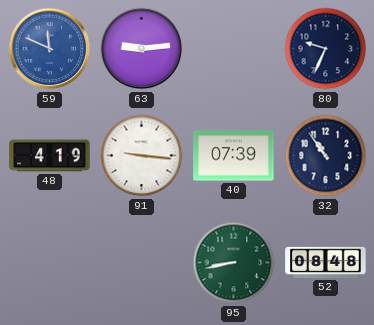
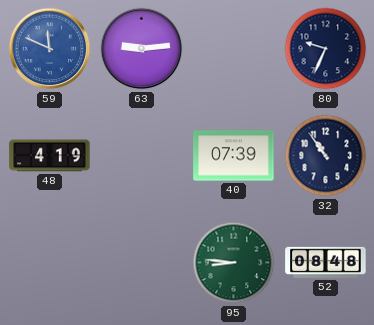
91: 9:16 -> none (142, 156)
95: 8:43 -> 8:46 (234, 263)
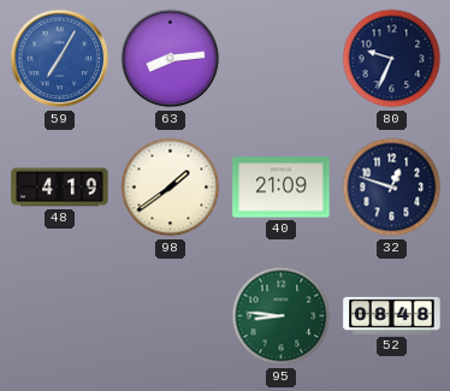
59: 11:49 -> 7:05 (60, 59)
63: 9:14 -> 8:14 (171, 59)
98: none -> 1:39 (171, 188)
40: 07:39 -> 21:09 (282, 188)
32: 10:54 -> 12:48 (392, 188)
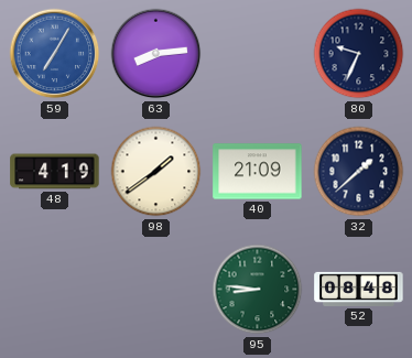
32: 12:48 -> 1:38 (359, 172)
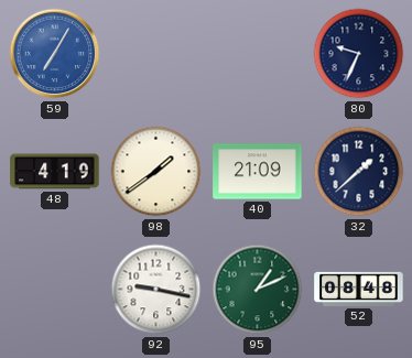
63: 8:14 -> none (156, 54)
92: none -> 9:17 (156, 290)
95: 8:46 -> 1:11 (258, 290)
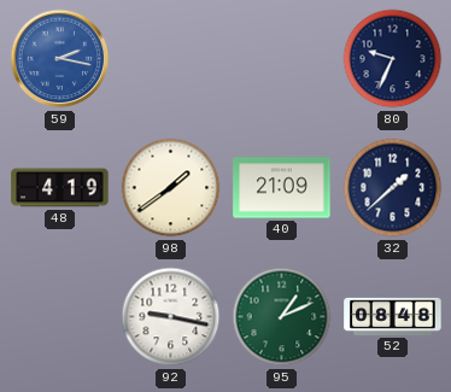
59: 7:05 -> 2:17 (60, 59)
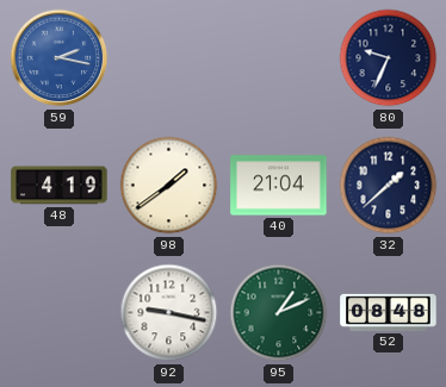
40: 21:09 -> 21:04 (279, 186)
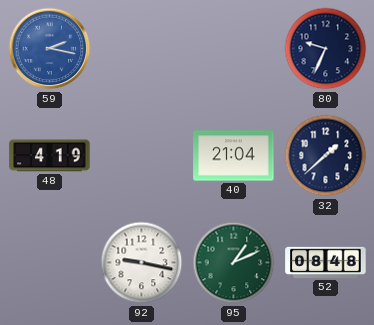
98: 1:39 -> none (169, 186)
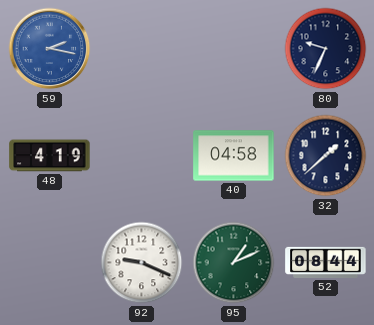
40: 21:04 -> 04:58 (234, 156)
92: 9:17 -> 9:19 (142, 263)
52: 08:48 -> 08:44 (326, 262)
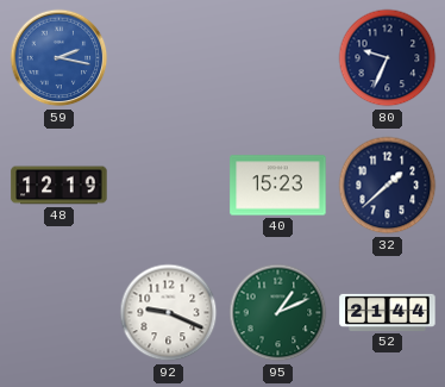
48: 4:19 -> 12:19 (59, 186)
40: 04:58 -> 15:23 (278, 186)
52: 08:44 -> 21:44 (388, 312)
